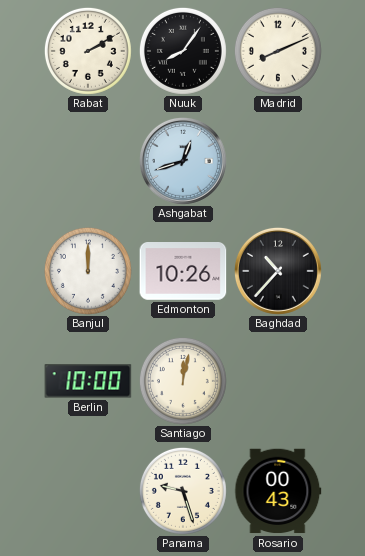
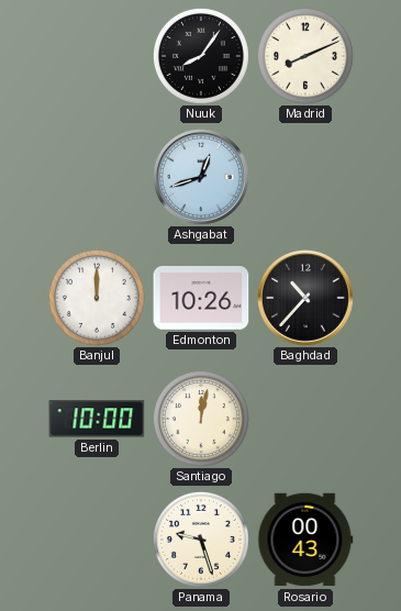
Rabat: 2:10 -> none (88, 51)
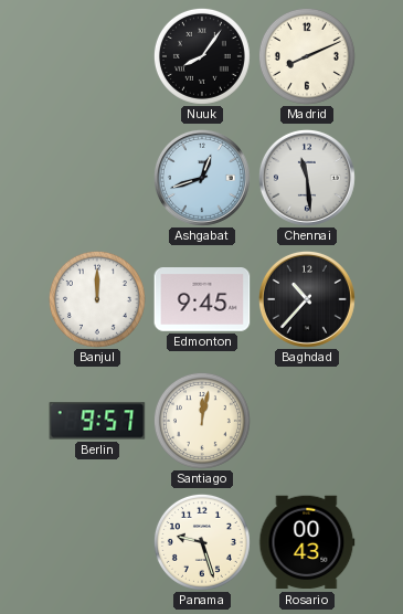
Chennai: none -> 11:29 (307, 178)
Edmonton: 10:26 -> 9:45 (202, 300)
Berlin: 10:00 -> 9:57 (97, 421)
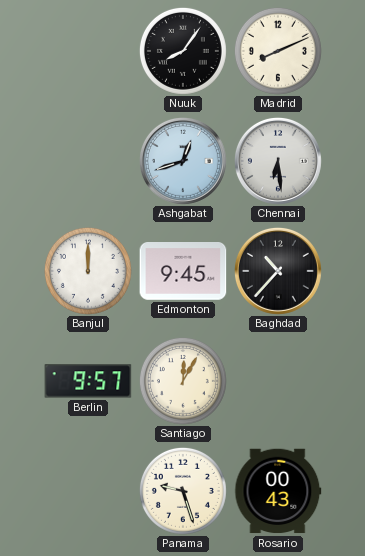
Chennai: 11:29 -> 6:29 (278, 161)
Santiago: 12:02 -> 12:05 (183, 381)
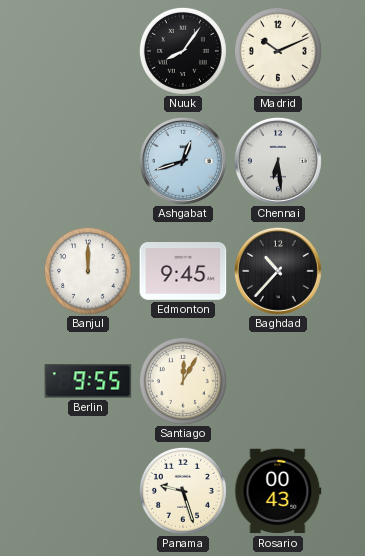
Madrid: 8:11 -> 10:11 (278, 51)
Berlin: 9:57 -> 9:55 (88, 381)
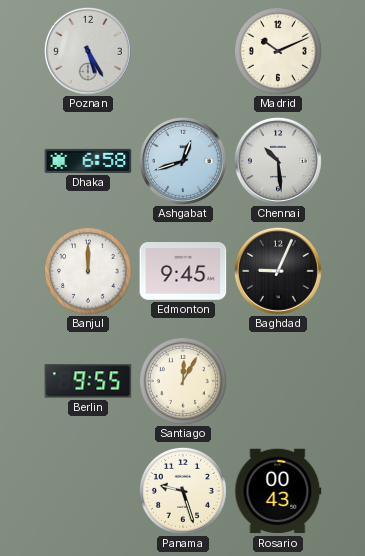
Poznan: none -> 5:25 (88, 51)
Nuuk: 8:06 -> none (183, 51)
Dhaka: none -> 6:58 (88, 161)
Chennai: 6:29 -> 10:29 (278, 161)
Baghdad: 10:37 -> 9:04 (278, 271)
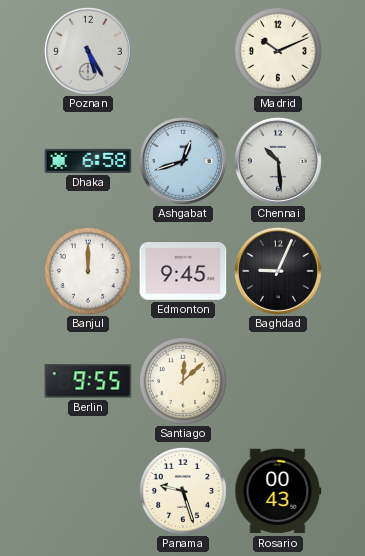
Santiago: 12:05 -> 12:08 (183, 381)
